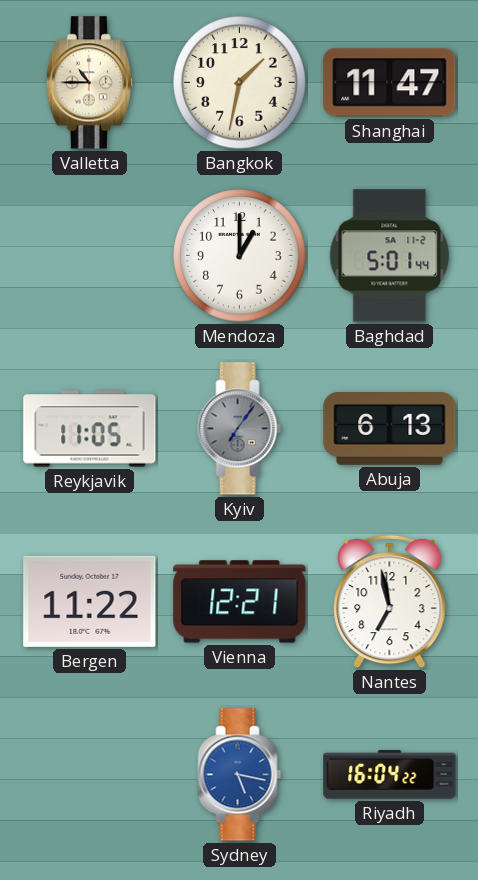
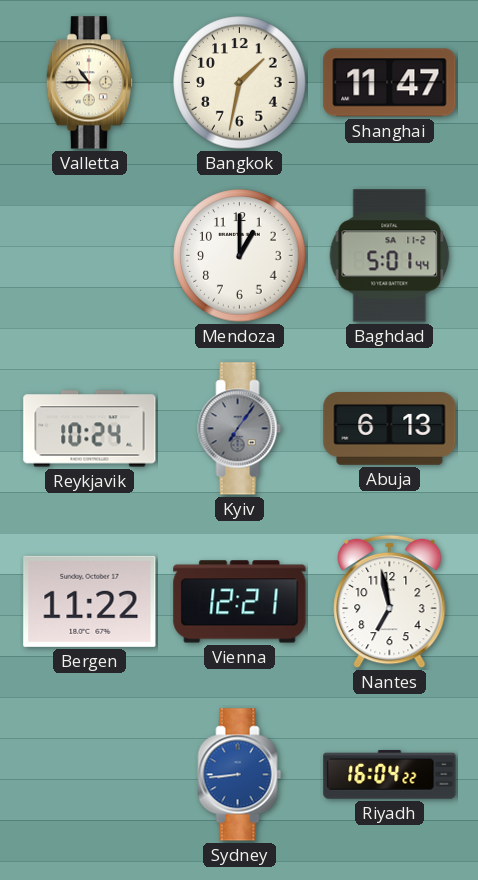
Reykjavik: 11:05 -> 10:24 (90, 429)
Sydney: 5:17 -> 8:44 (240, 775)
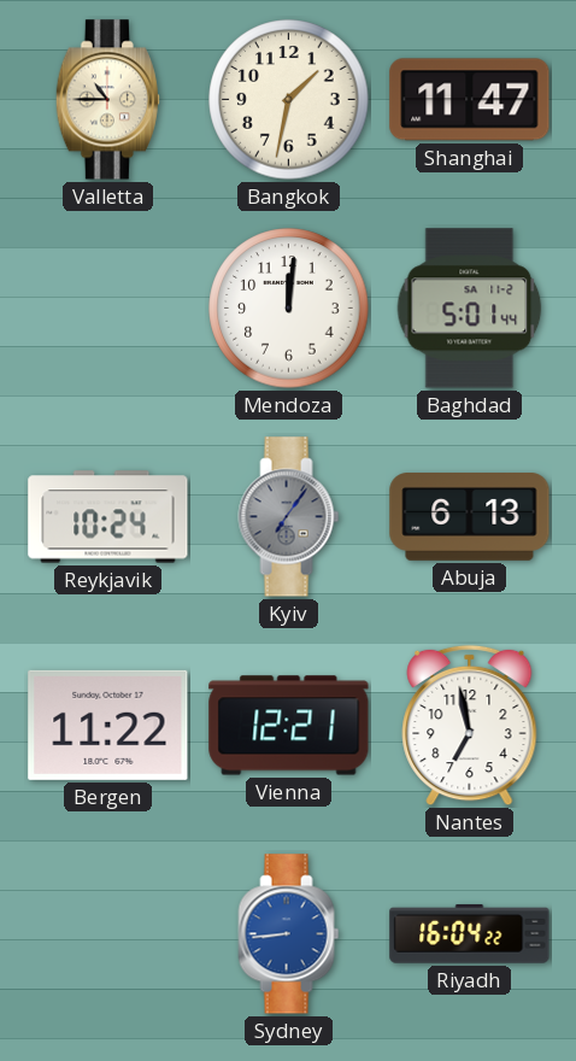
Mendoza: 1:00 -> 12:01 (289, 309)
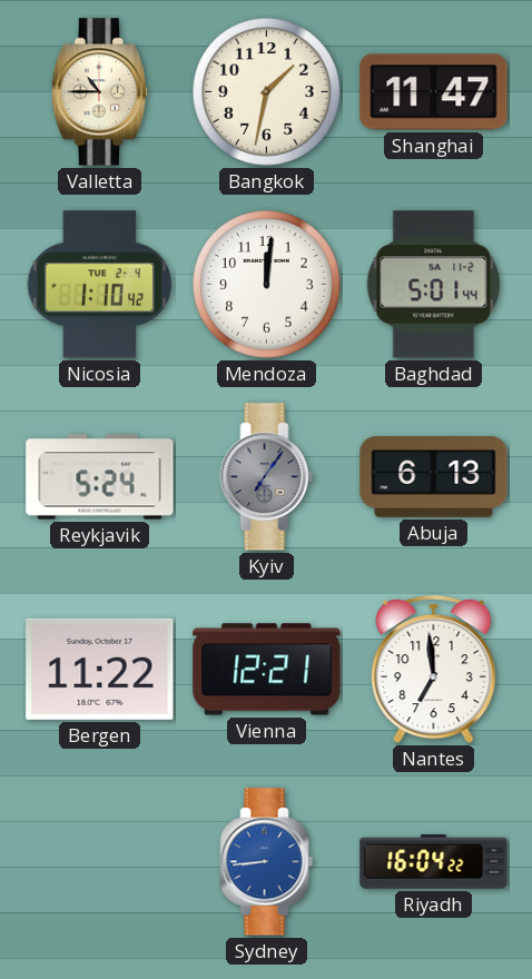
Nicosia: none -> 1:10 (100, 285)
Reykjavik: 10:24 -> 5:24 (100, 477)
Nantes: 6:58 -> 6:59 (434, 670)
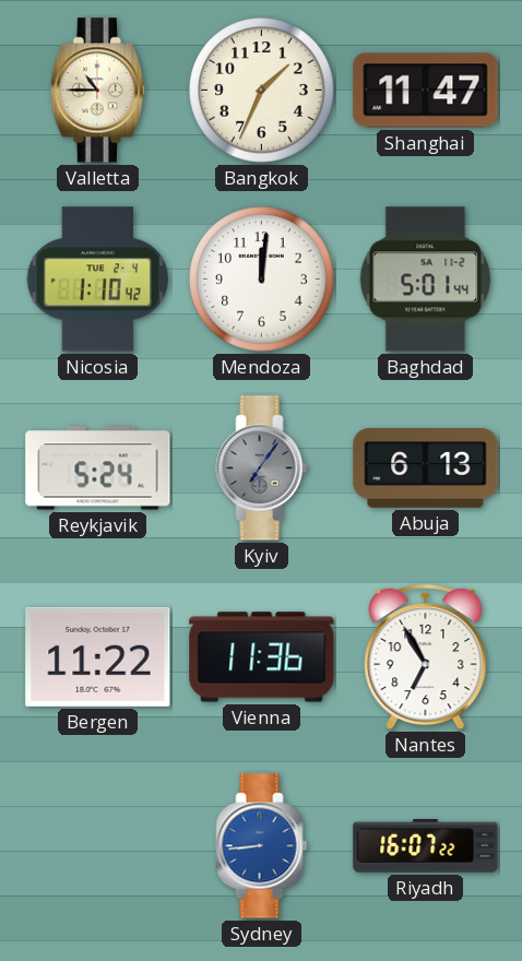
Bangkok: 1:32 -> 1:34 (262, 91)
Vienna: 12:21 -> 11:36 (262, 657)
Nantes: 6:59 -> 6:55 (426, 657)
Riyadh: 16:04 -> 16:07 (426, 846)
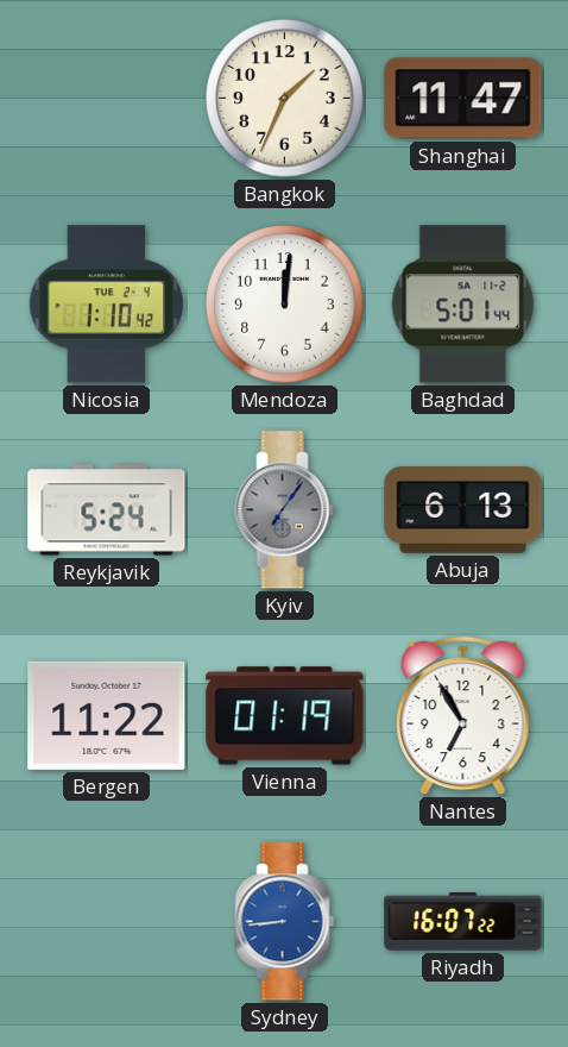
Valletta: 10:45 -> none (97, 91)
Vienna: 11:36 -> 01:19 (285, 716)
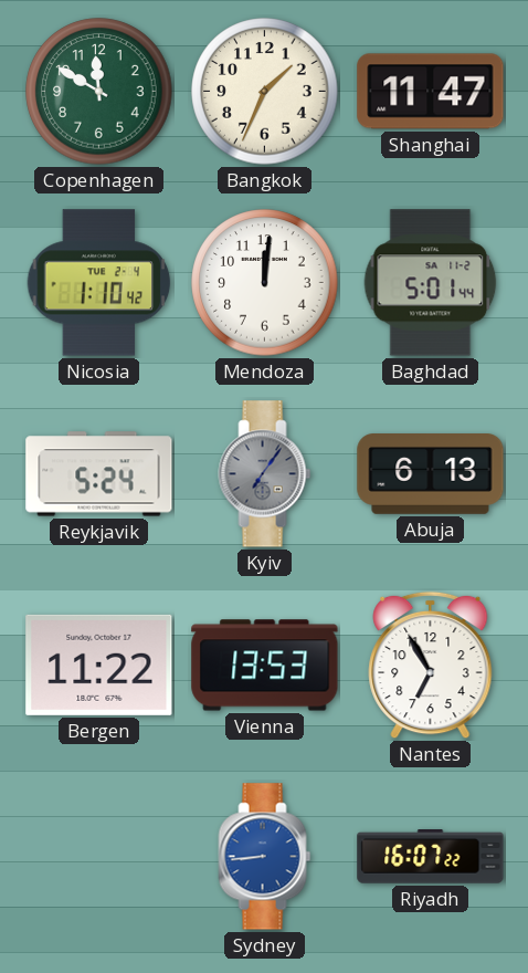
Copenhagen: none -> 11:50 (99, 92)
Vienna: 01:19 -> 13:53 (265, 666)
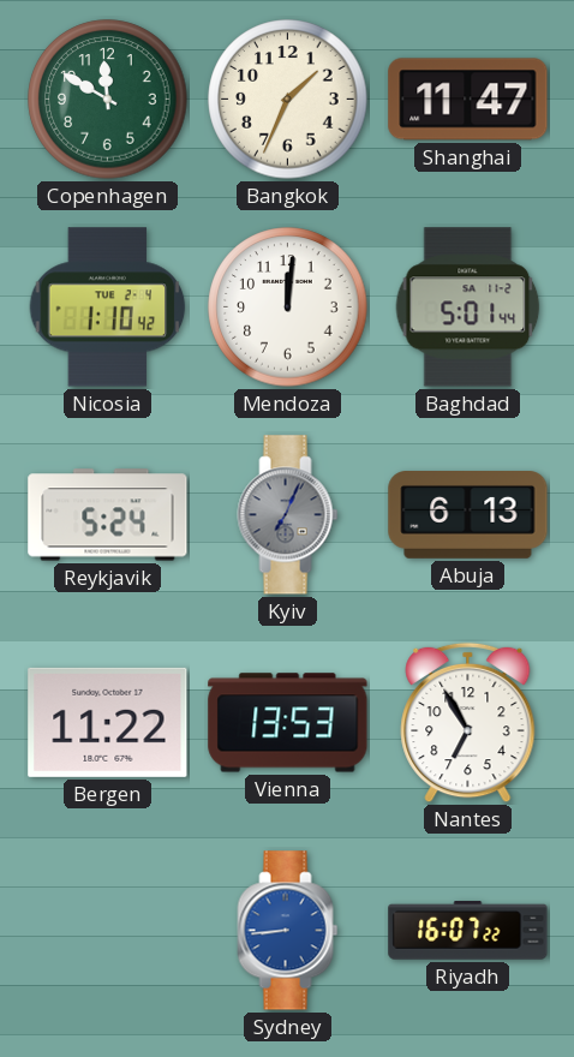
Kyiv: 7:06 -> 7:04 (288, 515)
